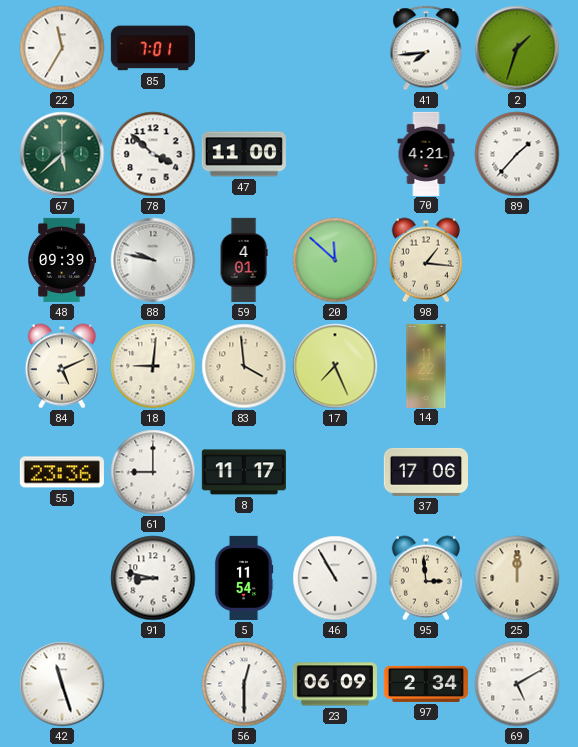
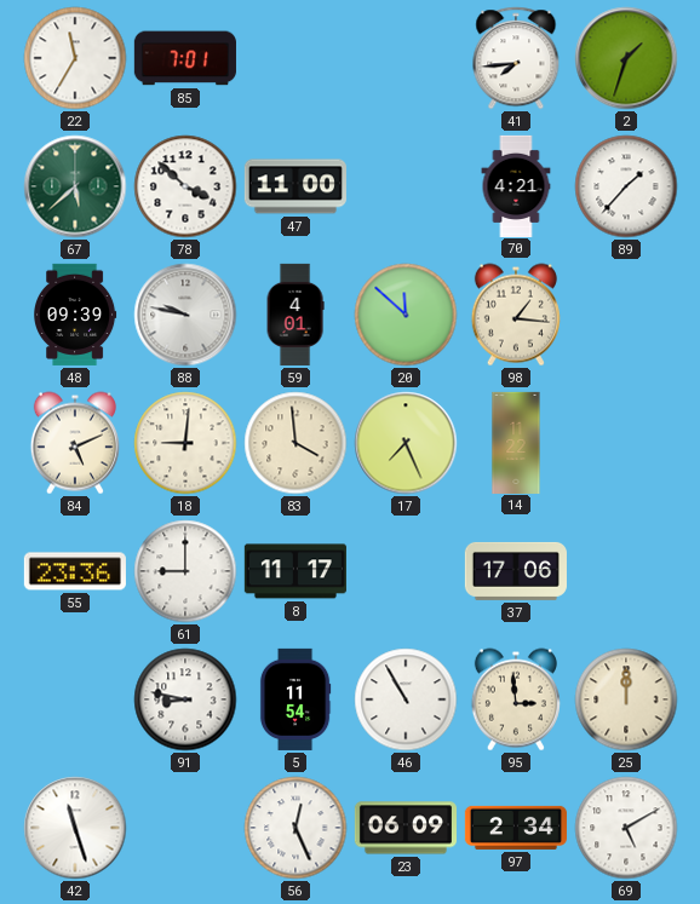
56: 12:30 -> 12:26 (296, 828)
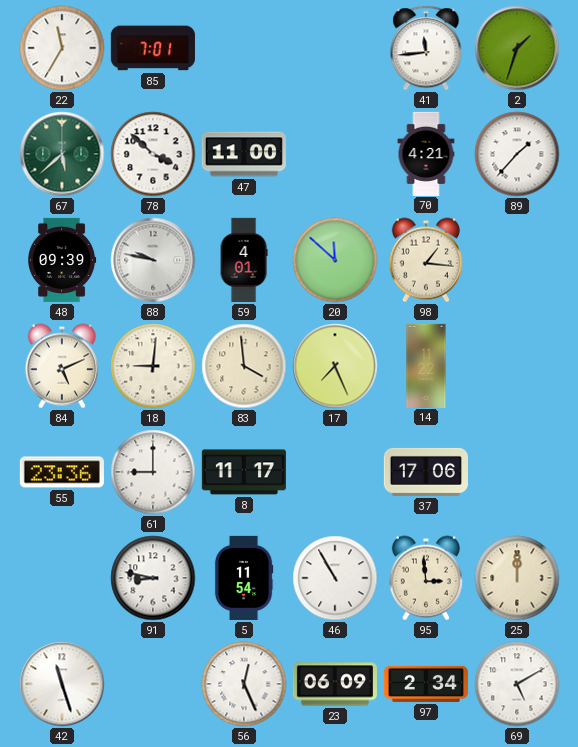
41: 7:44 -> 11:44 (426, 48)
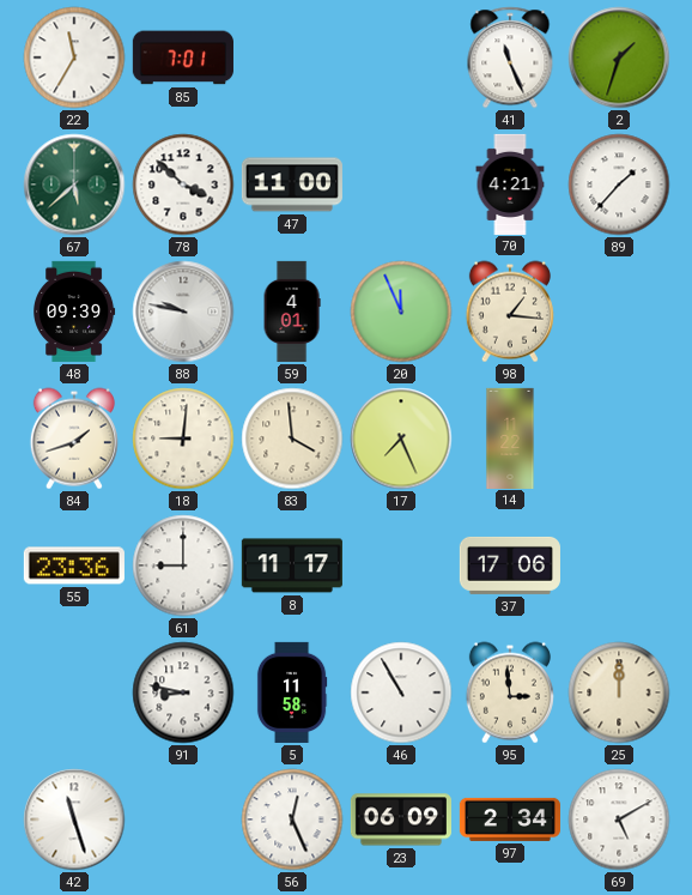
41: 11:44 -> 11:26 (510, 58)
20: 11:52 -> 11:56 (401, 312)
84: 5:11 -> 1:42 (74, 439)
5: 11:54 -> 11:58 (292, 693)
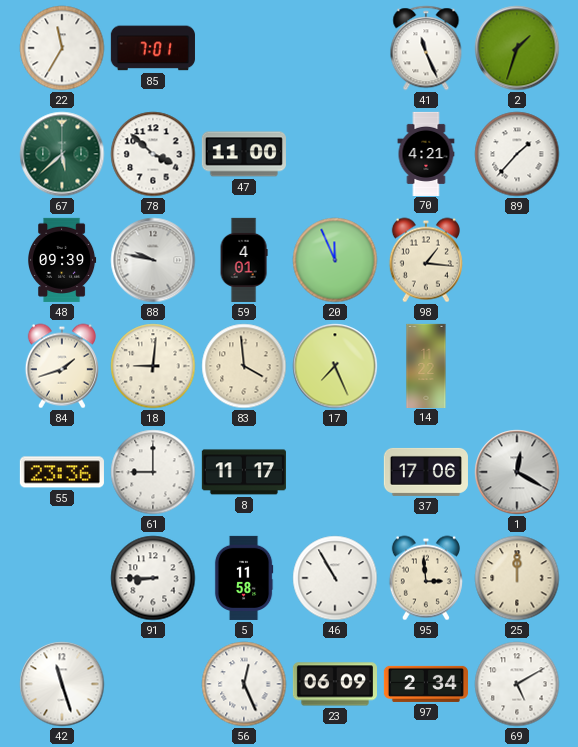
1: none -> 12:20 (517, 472)
91: 8:47 -> 8:45 (153, 578)
